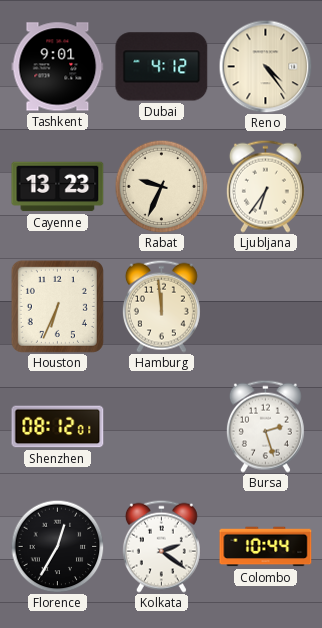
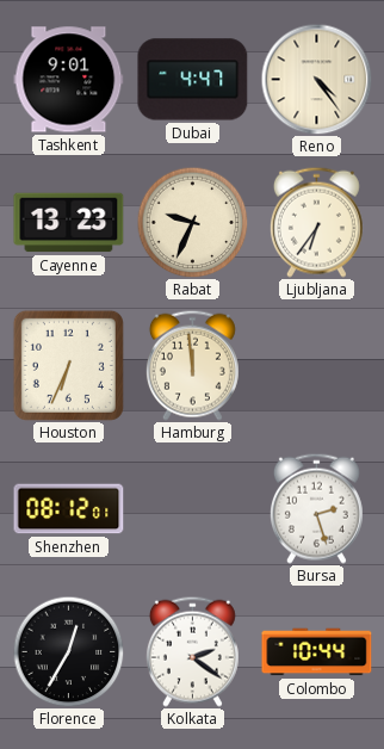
Dubai: 4:12 -> 4:47 (193, 80)
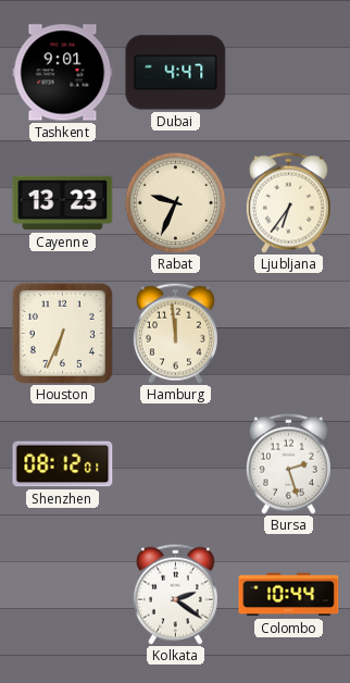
Reno: 4:24 -> none (316, 79)
Florence: 12:35 -> none (68, 651)
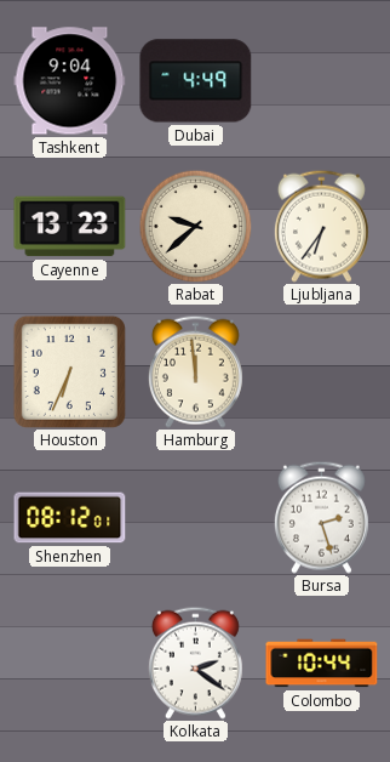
Tashkent: 9:01 -> 9:04 (70, 81)
Dubai: 4:47 -> 4:49 (196, 81)
Rabat: 9:34 -> 9:38 (195, 226)
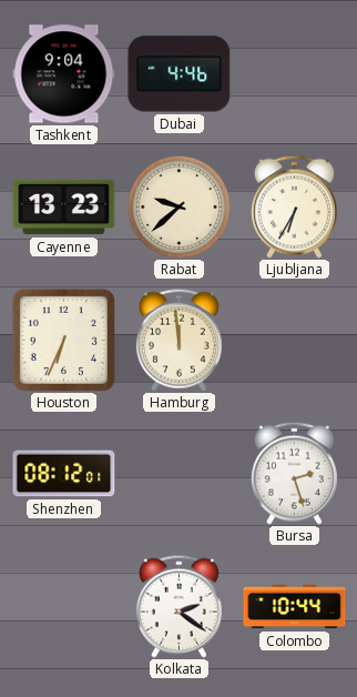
Dubai: 4:49 -> 4:46 (180, 74)
Ljubljana: 6:36 -> 6:35 (294, 206)
